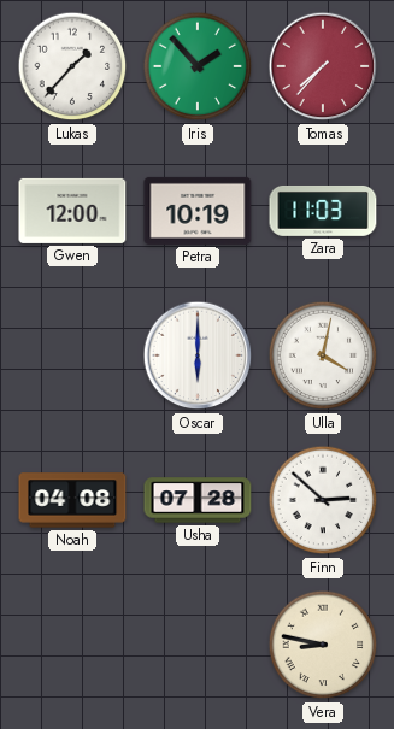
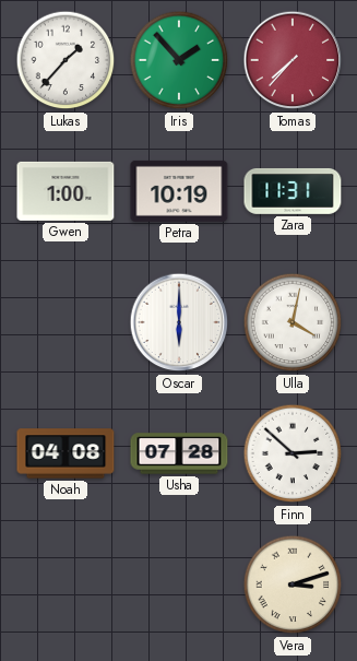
Gwen: 12:00 -> 1:00 (66, 191)
Zara: 11:03 -> 11:31 (293, 191)
Vera: 8:47 -> 3:12 (293, 585)
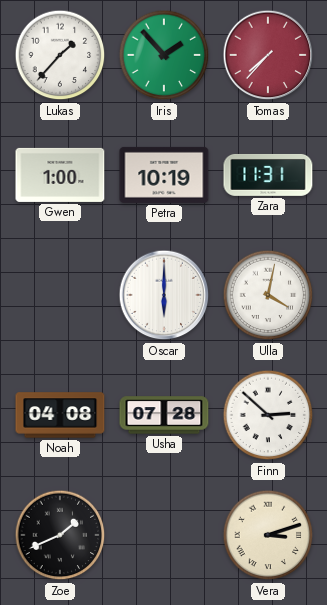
Zoe: none -> 1:41 (60, 535)
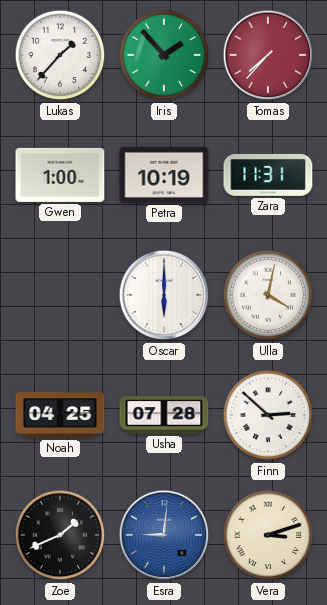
Noah: 04:08 -> 04:25 (60, 415)
Esra: none -> 9:01 (164, 535)
